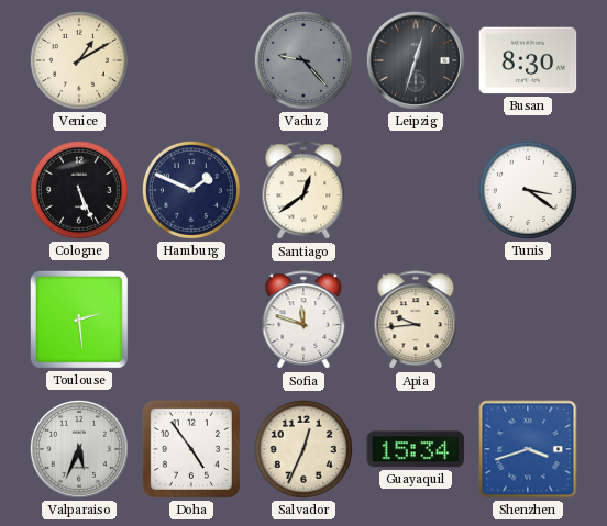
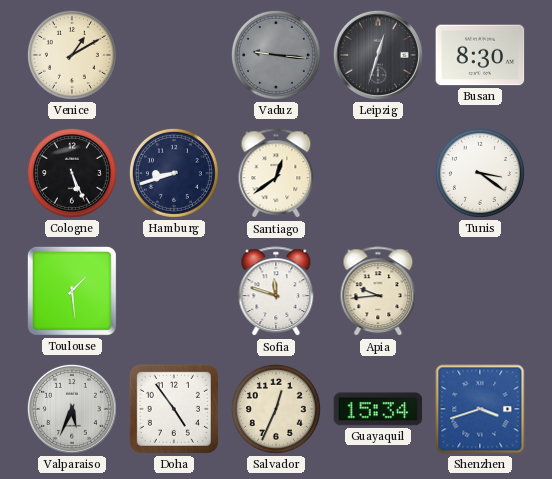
Vaduz: 9:23 -> 9:16 (276, 55)
Hamburg: 1:49 -> 8:42 (174, 173)
Toulouse: 2:29 -> 1:29 (72, 291)
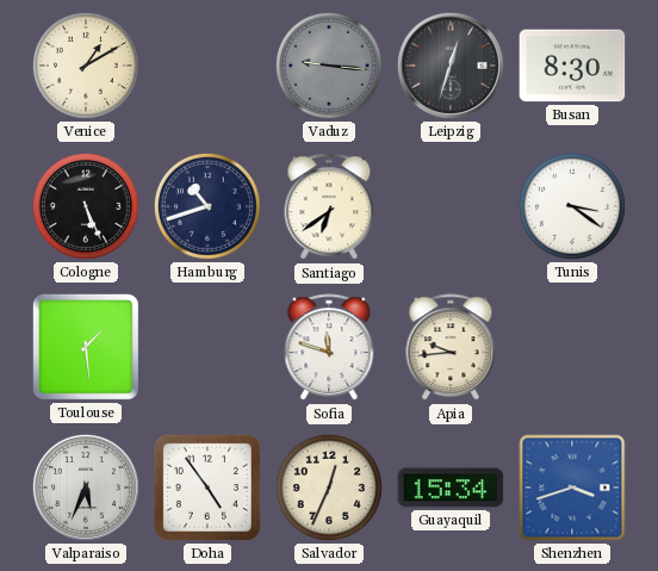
Hamburg: 8:42 -> 10:42 (207, 206)
Santiago: 12:39 -> 6:39 (329, 207)
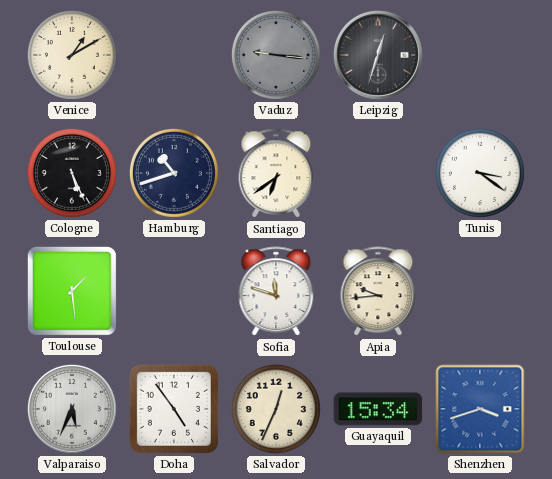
Busan: 8:30 -> none (572, 66)
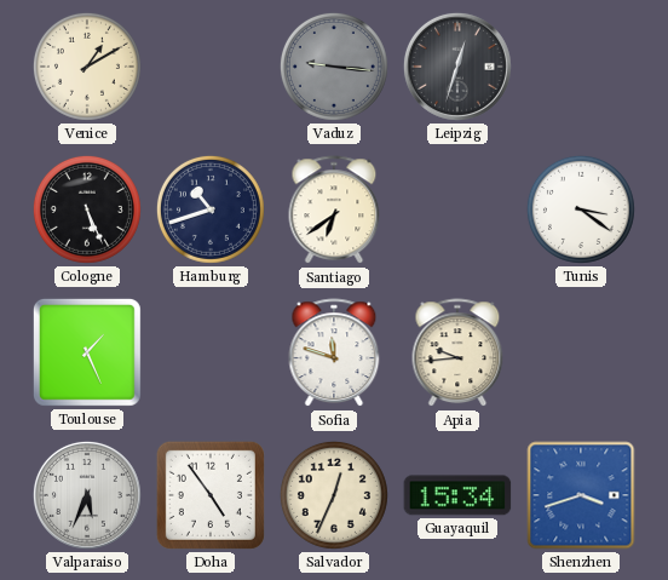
Toulouse: 1:29 -> 1:26 (87, 352)
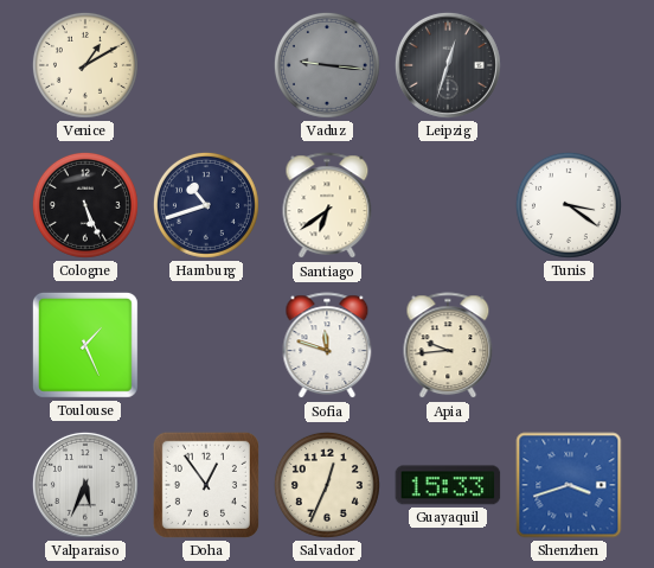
Doha: 4:54 -> 12:54 (206, 485)
Guayaquil: 15:34 -> 15:33 (448, 485)
